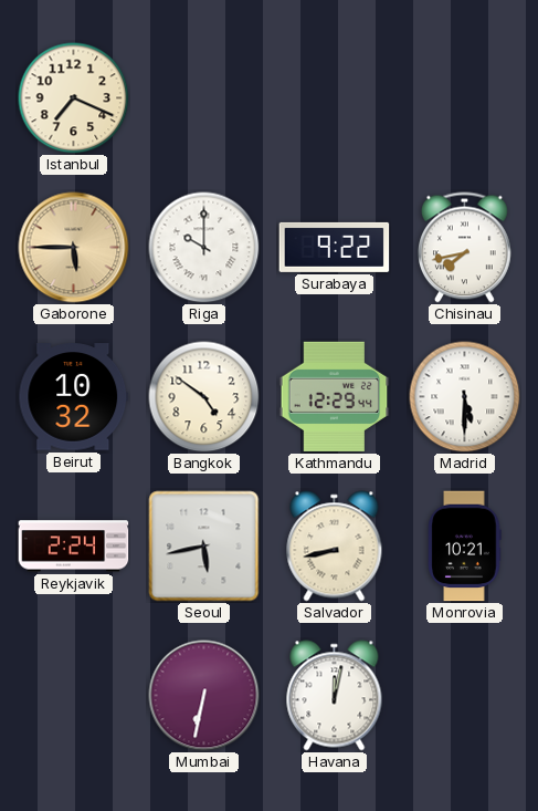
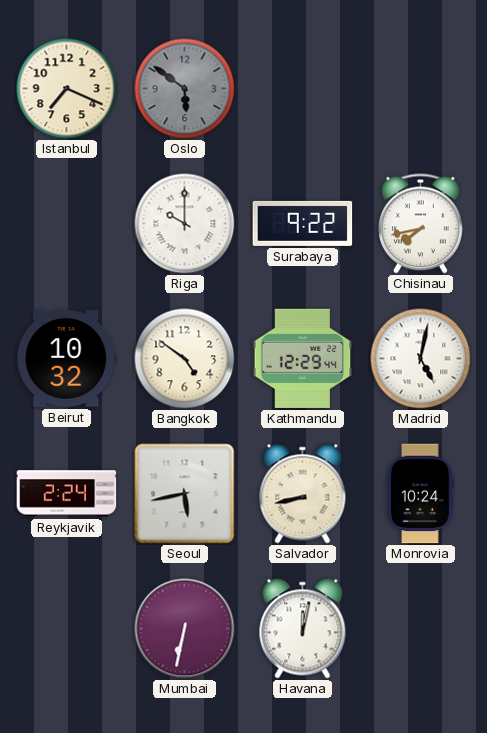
Oslo: none -> 5:51 (185, 89)
Gaborone: 5:45 -> none (74, 248)
Madrid: 5:30 -> 5:02 (421, 359)
Monrovia: 10:21 -> 10:24 (421, 494)
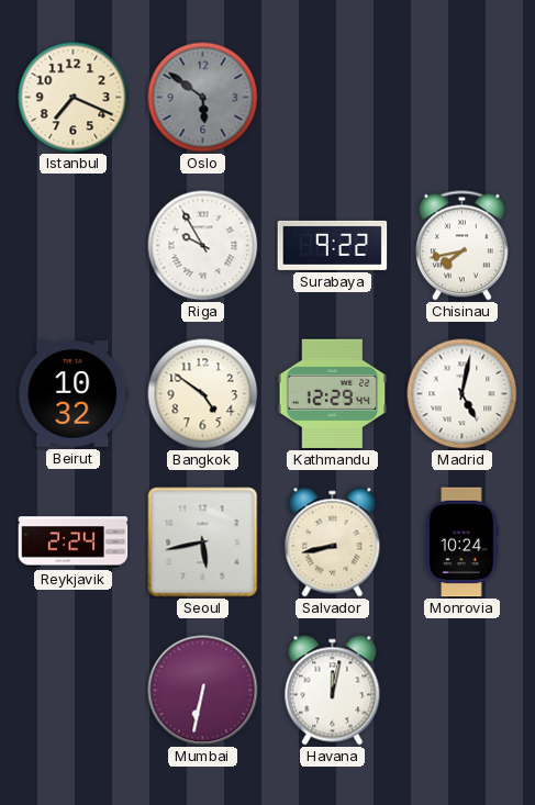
Riga: 10:00 -> 9:55 (203, 246)
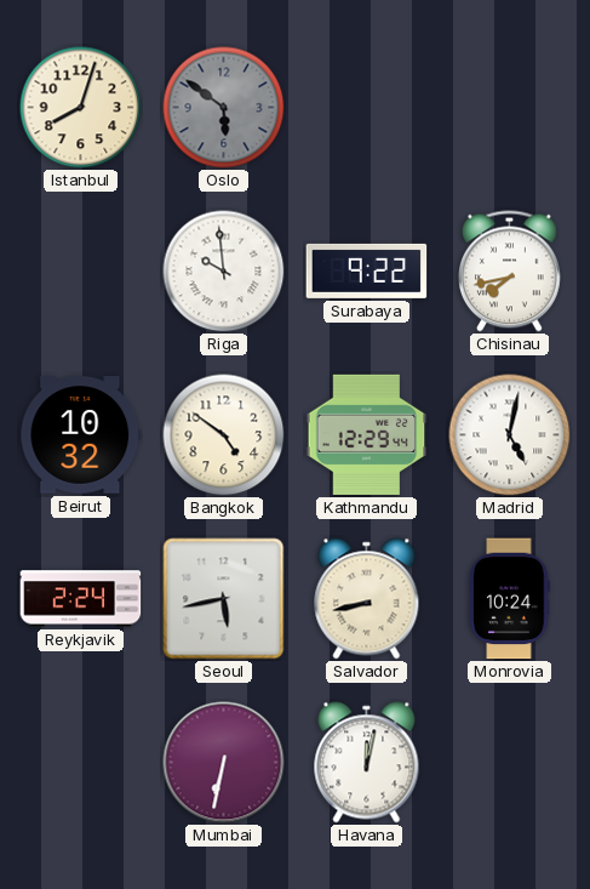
Istanbul: 7:19 -> 8:03 (81, 108)
Riga: 9:55 -> 9:59 (224, 272)
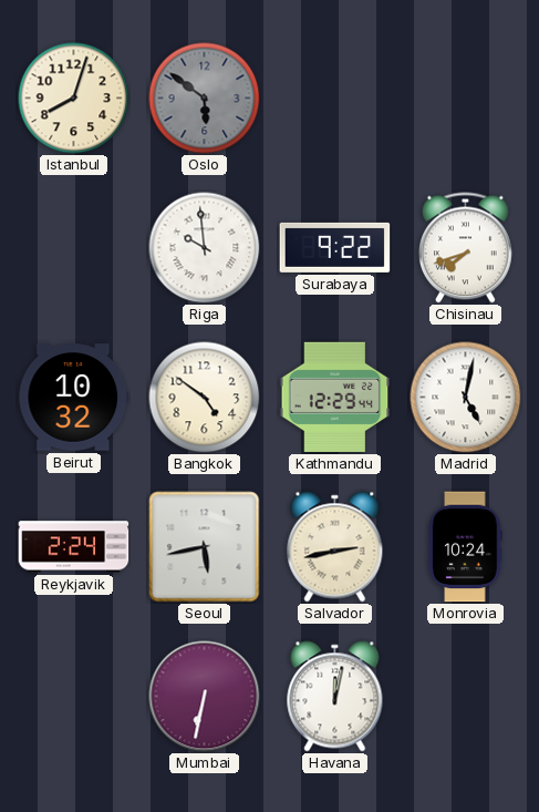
Chisinau: 7:43 -> 7:42 (466, 248)
Salvador: 8:43 -> 2:43 (335, 547)
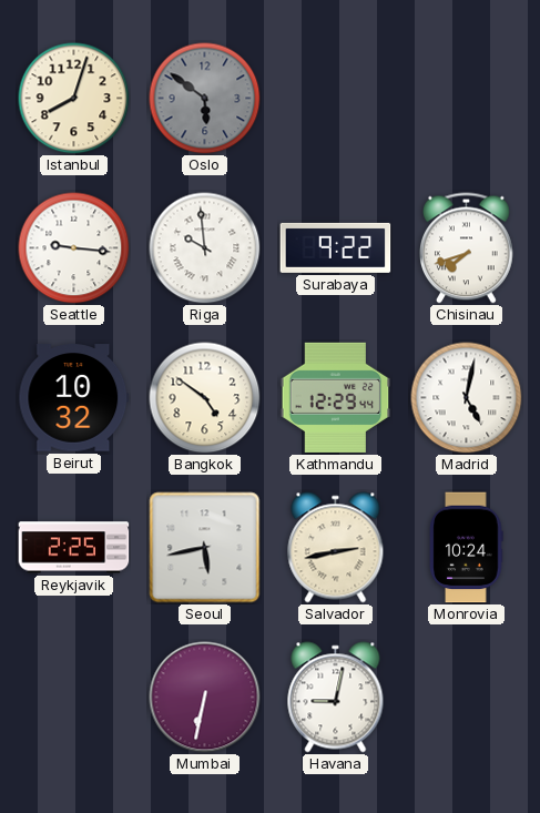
Seattle: none -> 9:16 (74, 248)
Reykjavik: 2:24 -> 2:25 (74, 548)
Havana: 12:02 -> 9:02 (336, 698)
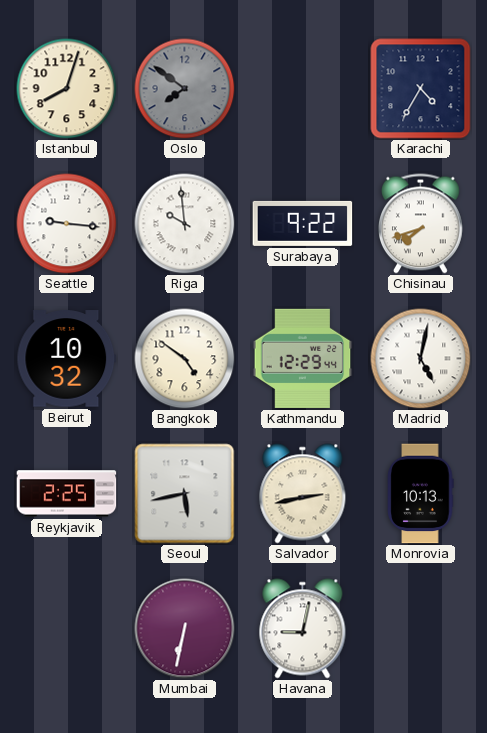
Oslo: 5:51 -> 7:51 (185, 89)
Karachi: none -> 4:35 (421, 89)
Monrovia: 10:24 -> 10:13 (421, 494)
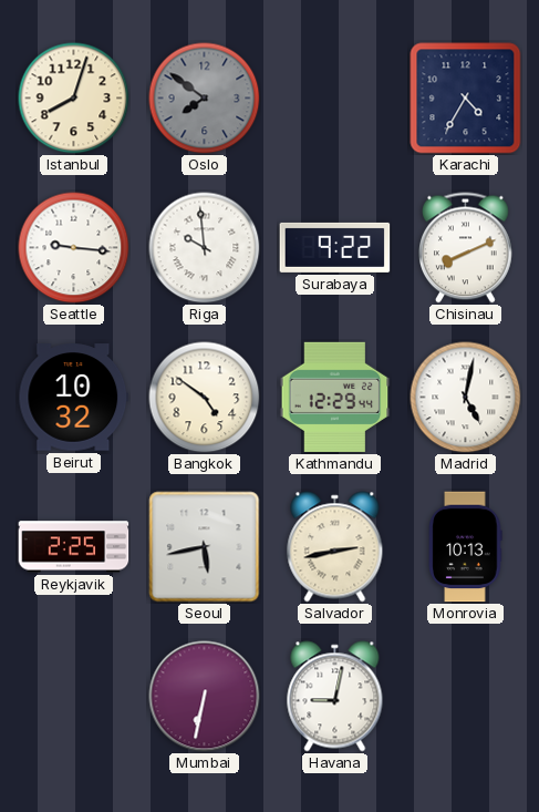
Chisinau: 7:42 -> 8:11 (466, 248)
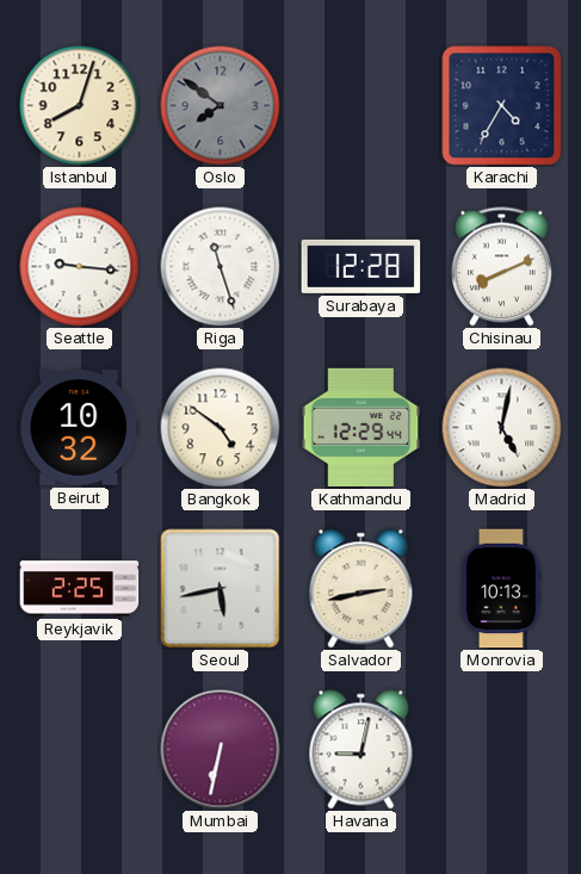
Riga: 9:59 -> 11:27 (221, 267)
Surabaya: 9:22 -> 12:28 (361, 266)
